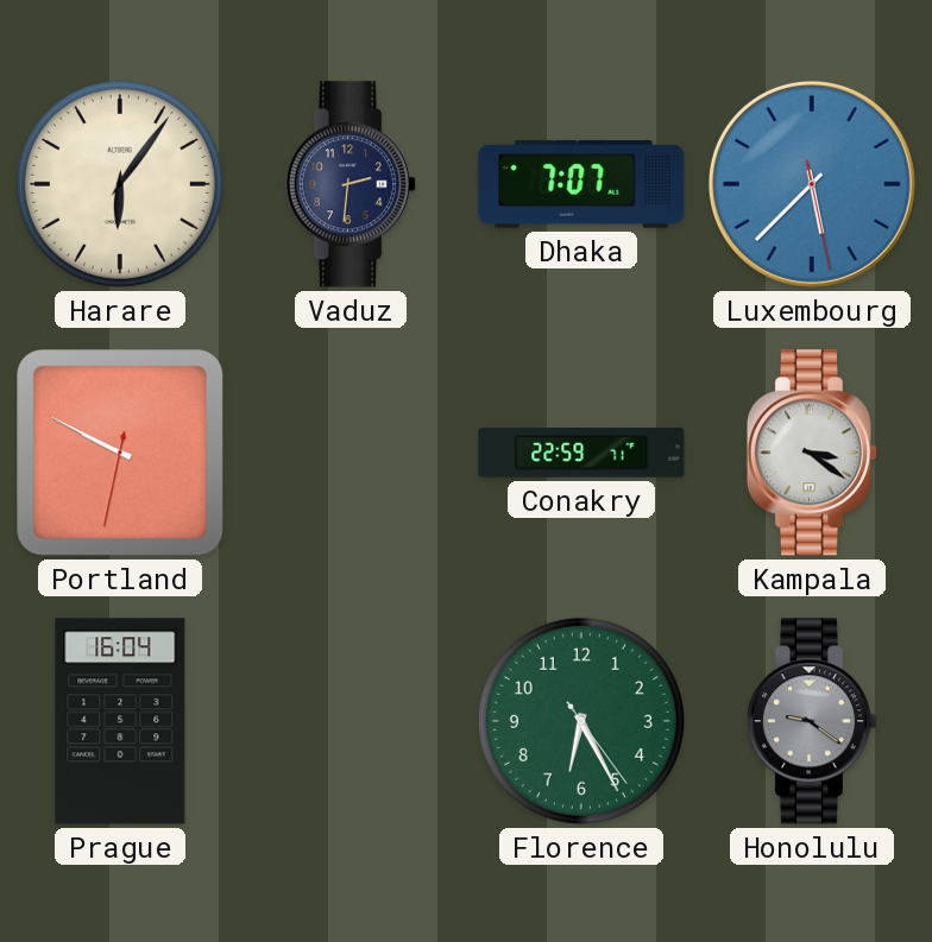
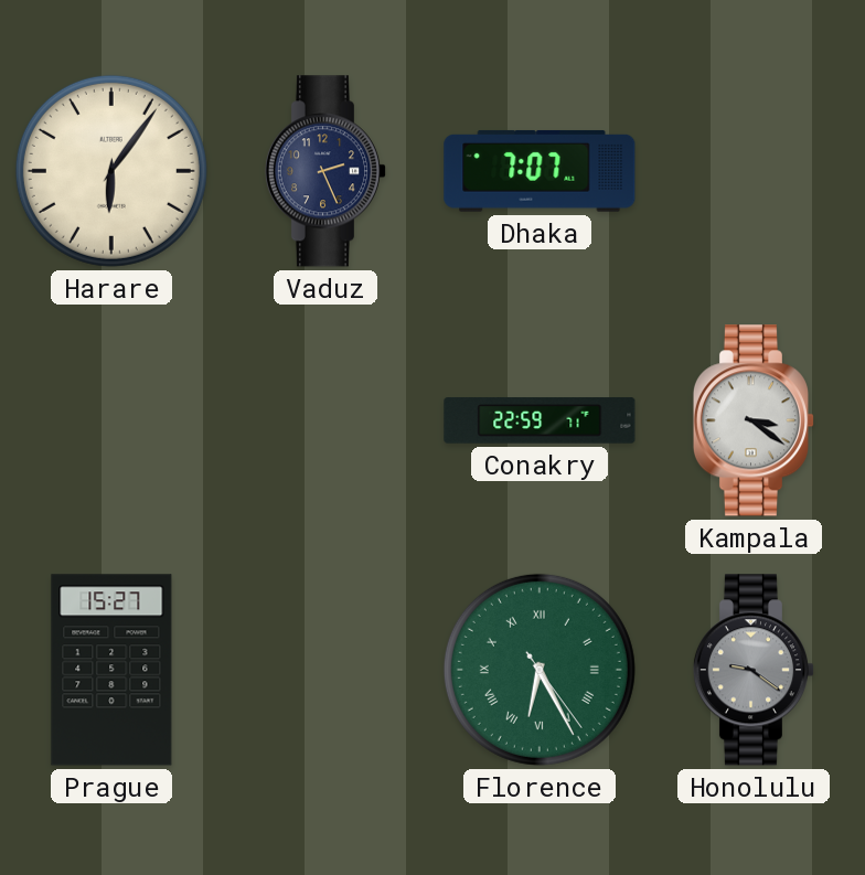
Vaduz: 2:31 -> 2:26 (325, 171)
Luxembourg: 5:37 -> none (812, 184)
Portland: 9:49 -> none (120, 453)
Prague: 16:04 -> 15:27 (111, 670)
Florence numerals: Arabic -> Roman (540, 670)
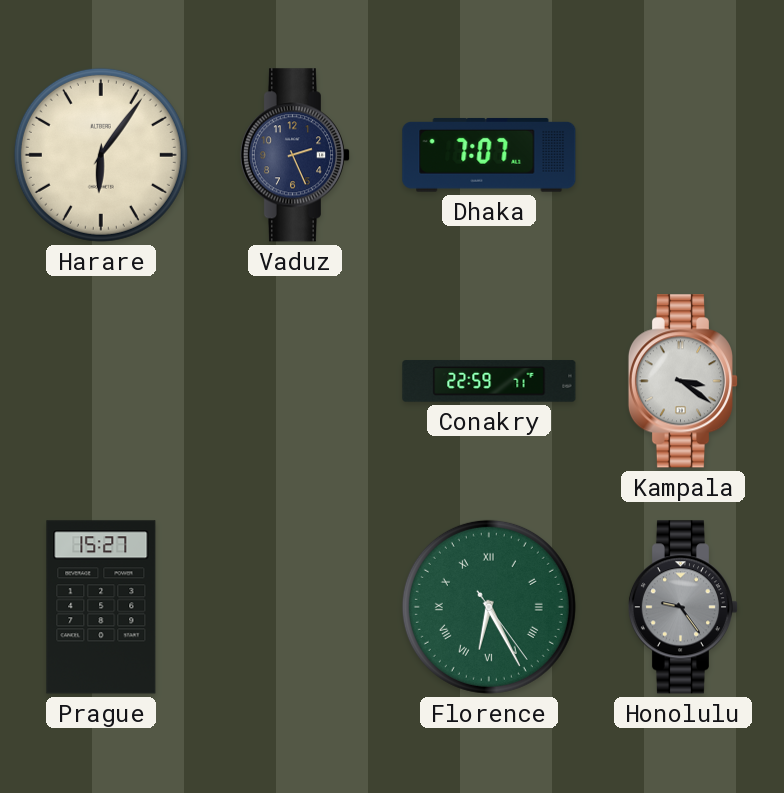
Honolulu: 9:21 -> 9:24 (683, 607)
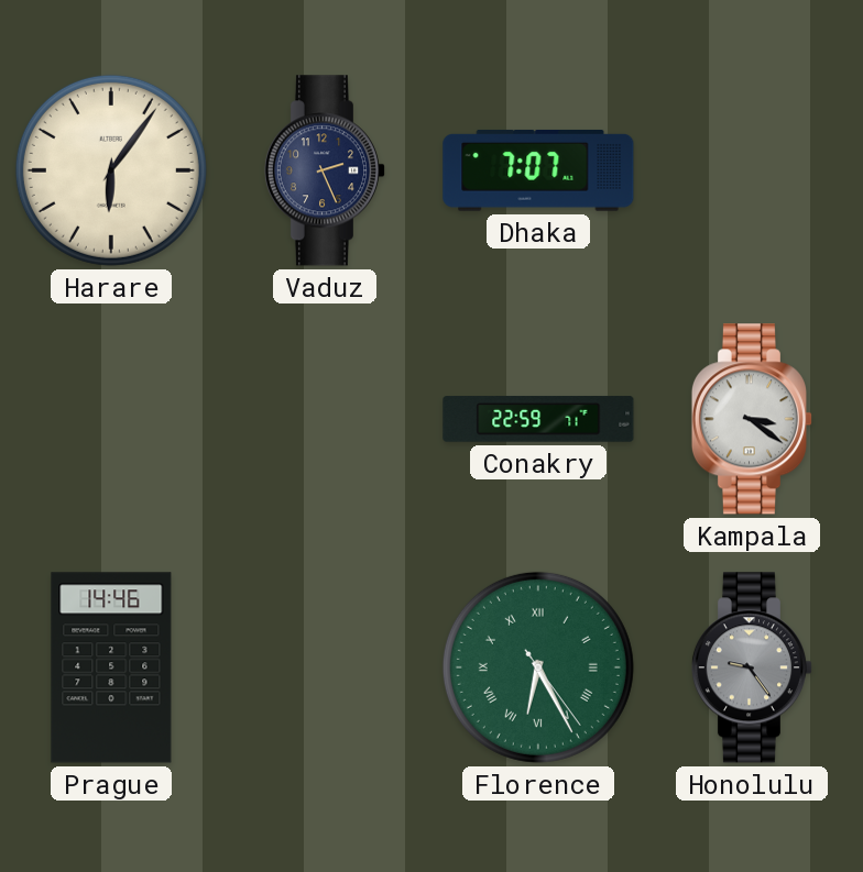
Prague: 15:27 -> 14:46 (111, 667)
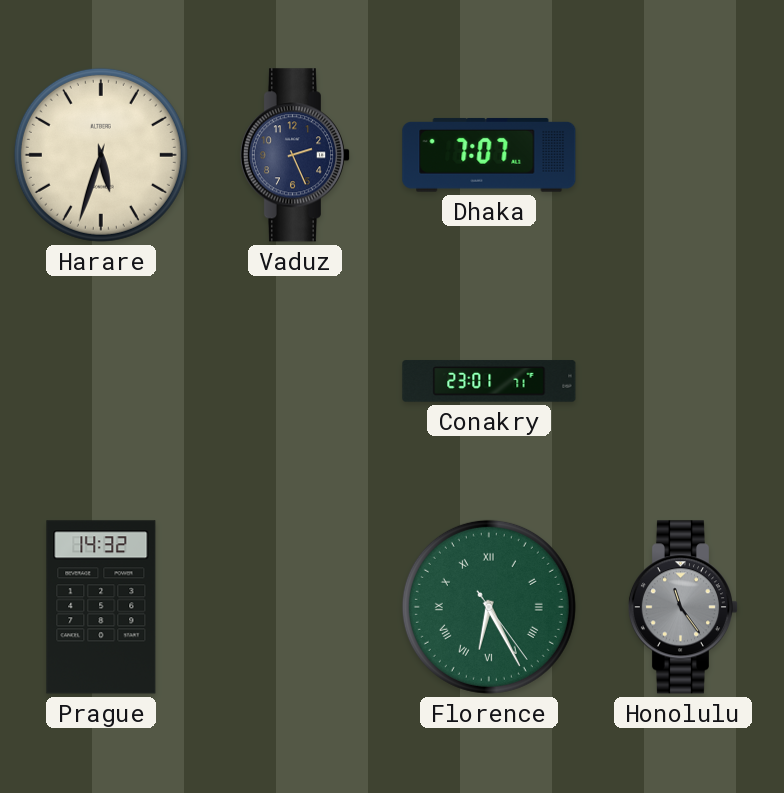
Harare: 6:06 -> 5:33 (101, 155)
Conakry: 22:59 -> 23:01 (489, 381)
Kampala: 3:21 -> none (752, 419)
Prague: 14:46 -> 14:32 (101, 607)
Honolulu: 9:24 -> 11:24 (683, 607)
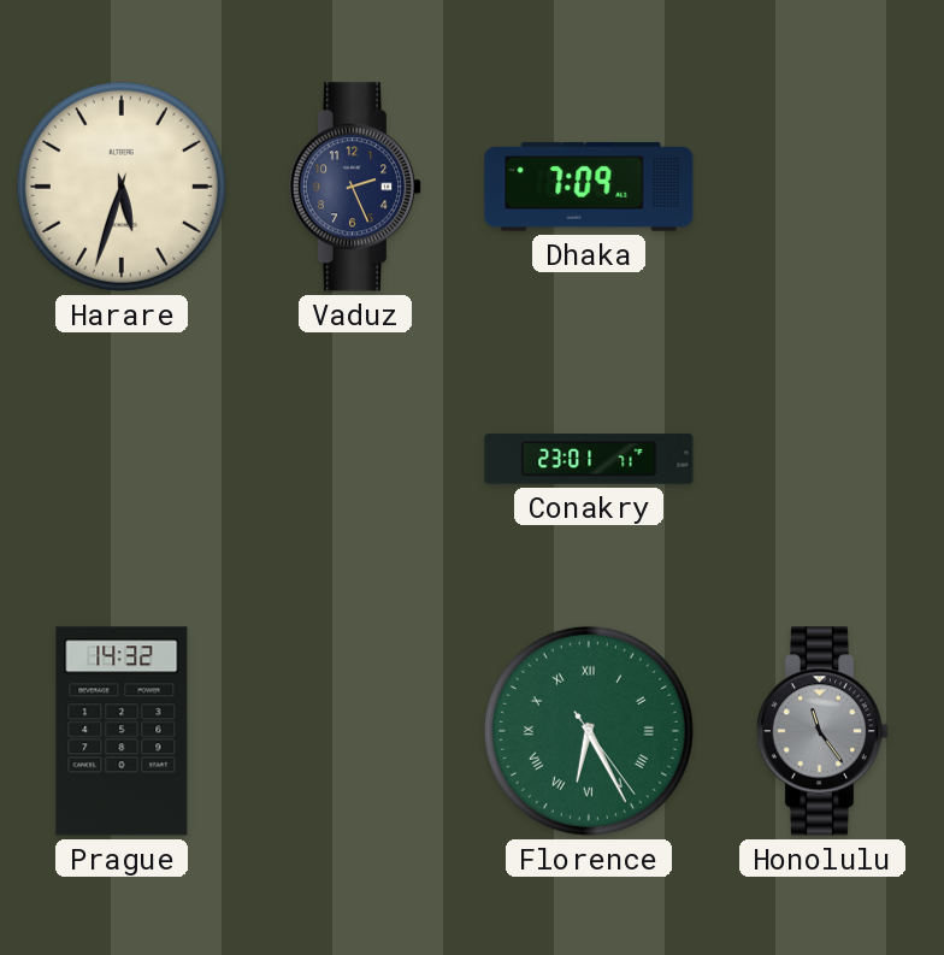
Dhaka: 7:07 -> 7:09 (589, 187)
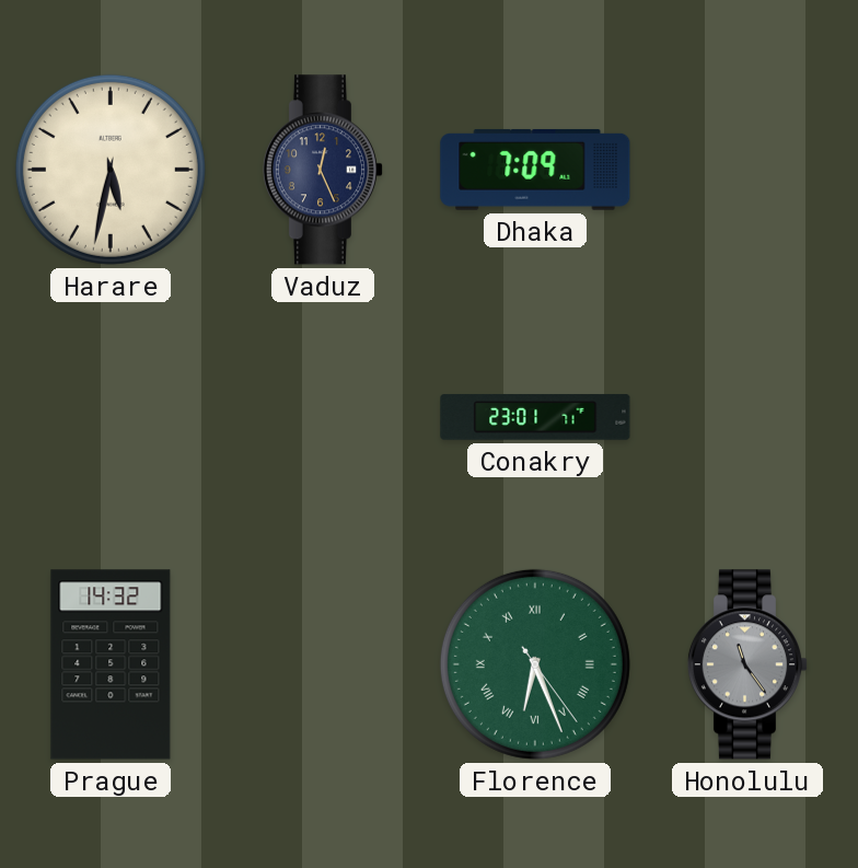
Harare: 5:33 -> 5:32 (111, 170)
Vaduz: 2:26 -> 12:26 (323, 170)
Florence: 6:25 -> 6:26 (535, 664)
